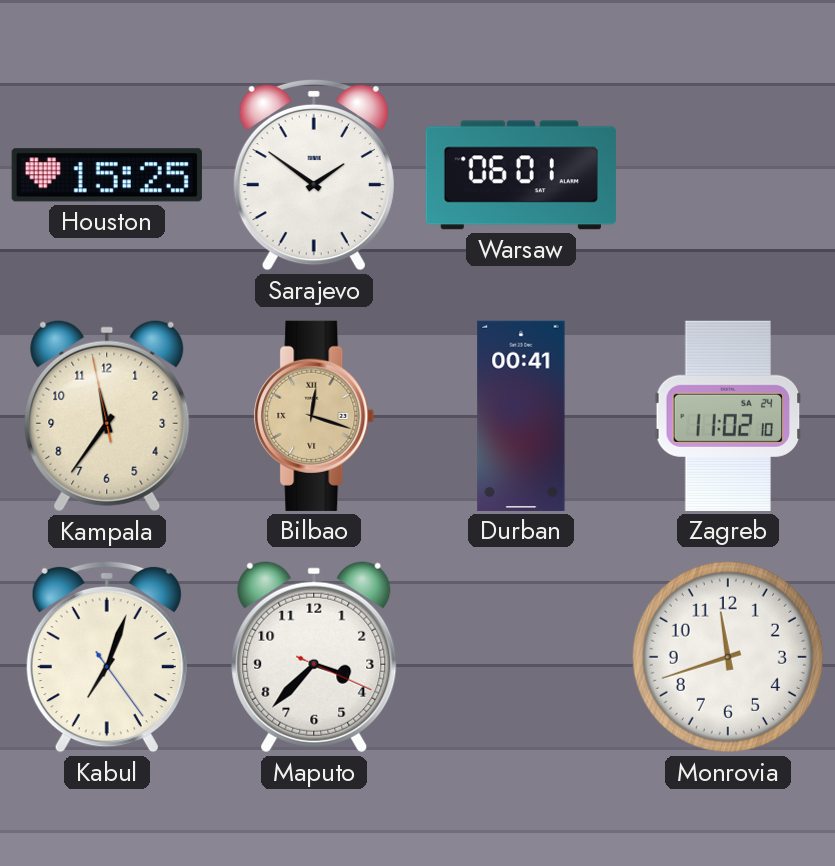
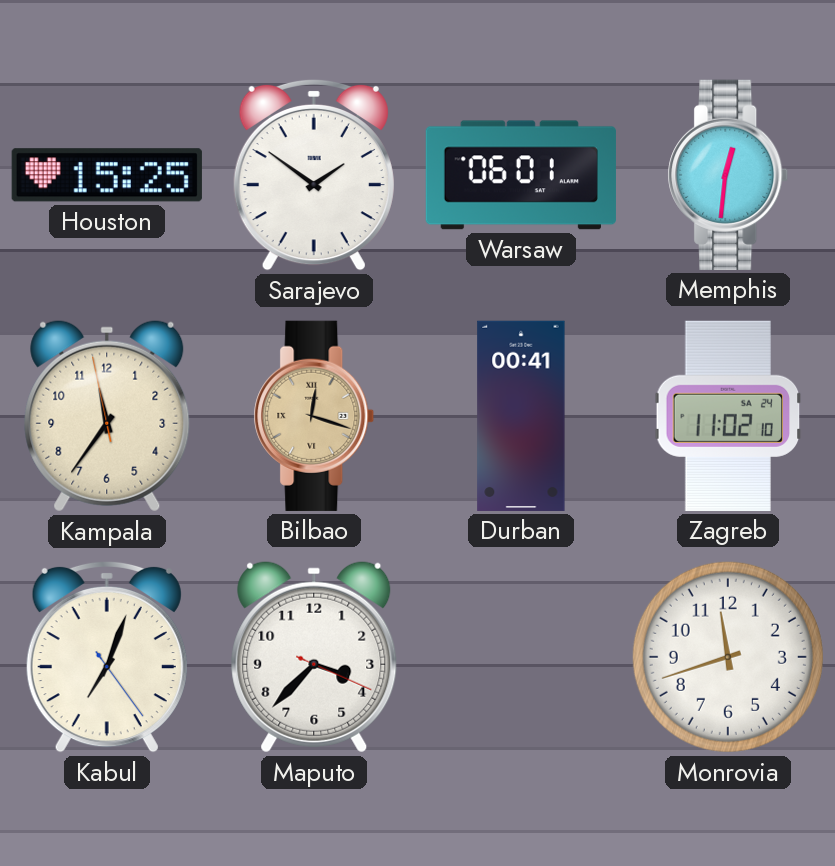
Memphis: none -> 12:31 (728, 175)
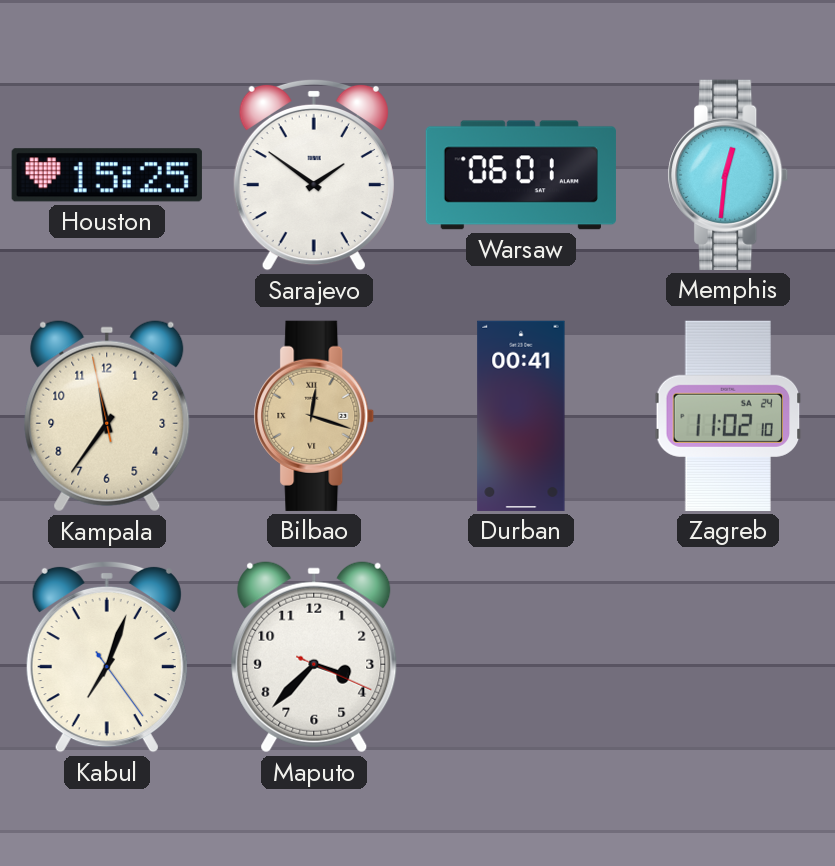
Monrovia: 11:42 -> none (728, 657)
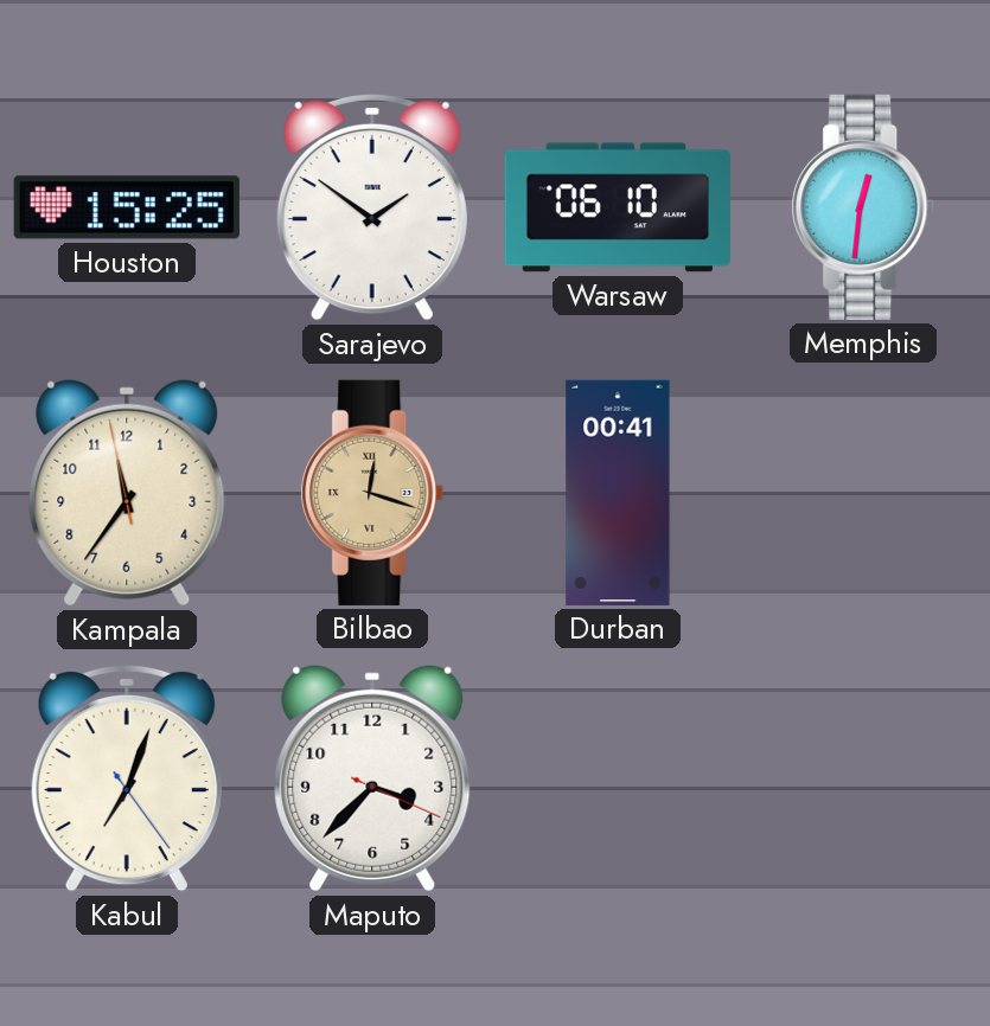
Warsaw: 06:01 -> 06:10 (618, 207)
Zagreb: 11:02 -> none (728, 416)
